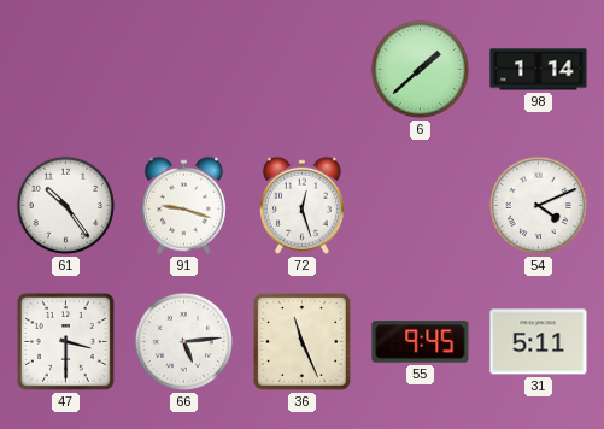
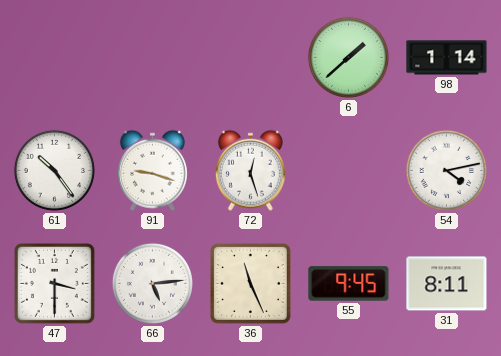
54: 4:11 -> 4:13 (446, 170)
31: 5:11 -> 8:11 (447, 284)
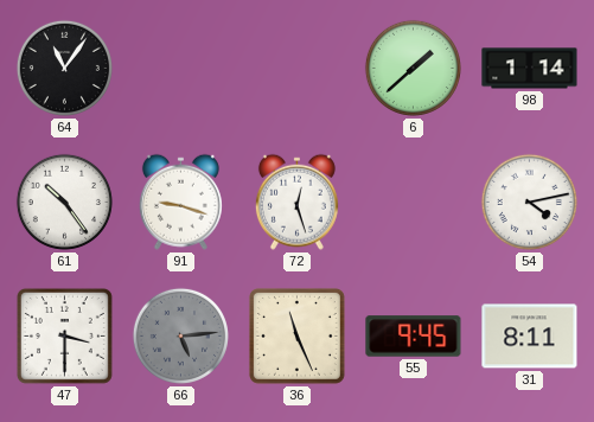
64: none -> 11:06 (64, 68)
66 dial: white -> grey (180, 335)
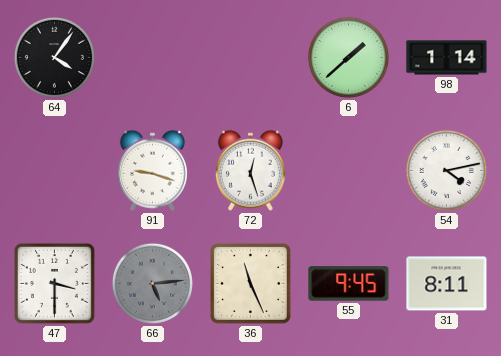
64: 11:06 -> 4:06 (54, 57)
61: 10:24 -> none (64, 202)
